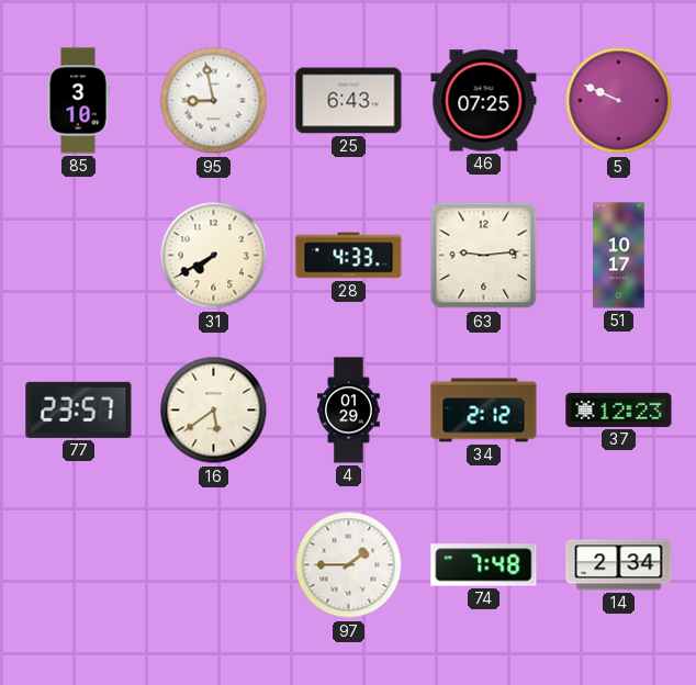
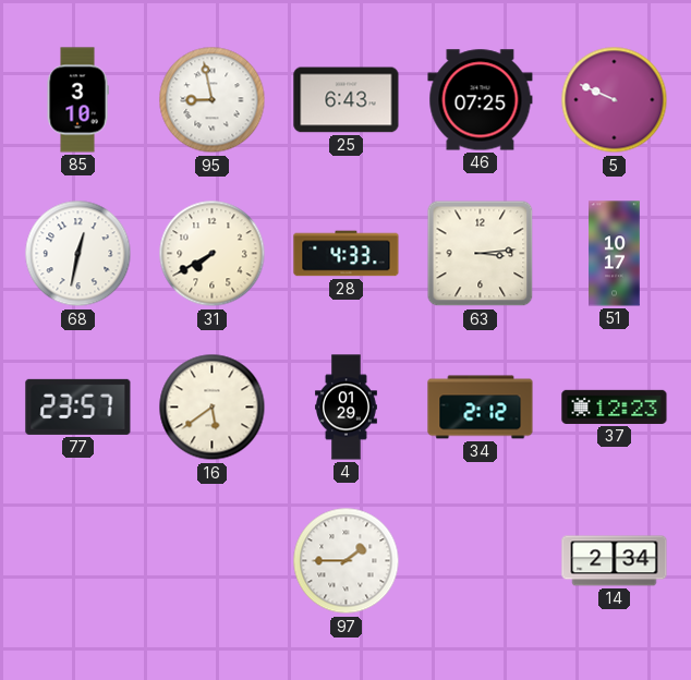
68: none -> 12:32 (78, 254)
63: 9:14 -> 3:14 (481, 254)
74: 7:48 -> none (484, 565)
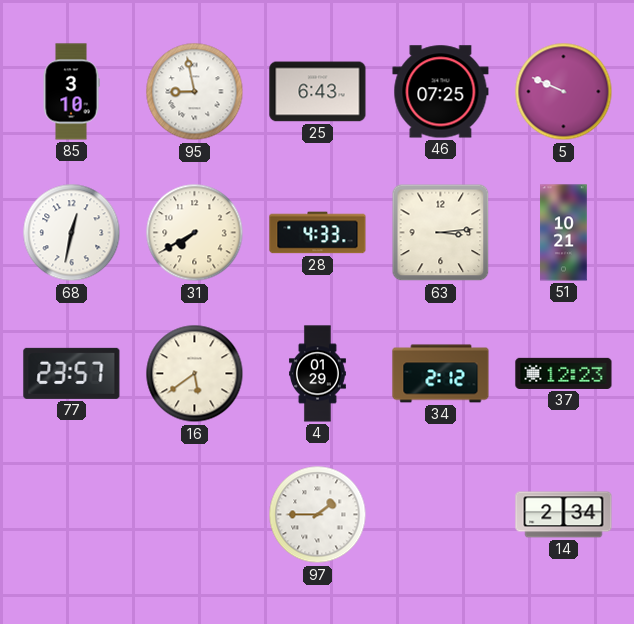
51: 10:17 -> 10:21 (564, 233)
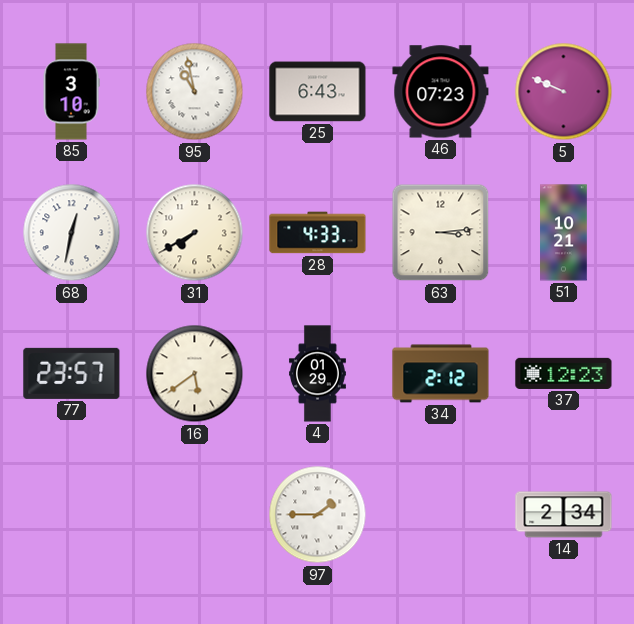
95: 8:58 -> 10:58 (195, 92)
46: 07:25 -> 07:23 (441, 92)
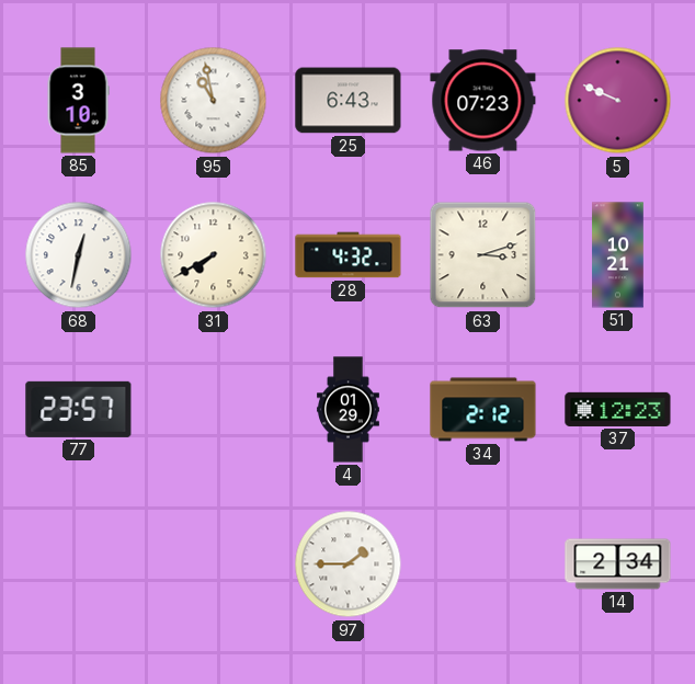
28: 4:33 -> 4:32 (349, 255)
63: 3:14 -> 3:12 (483, 255)
16: 5:39 -> none (195, 374)
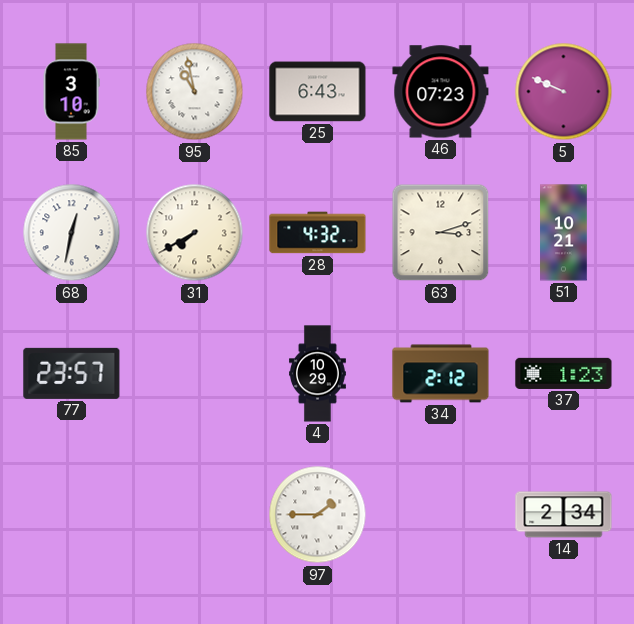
4: 01:29 -> 10:29 (318, 374)
37: 12:23 -> 1:23 (564, 373)
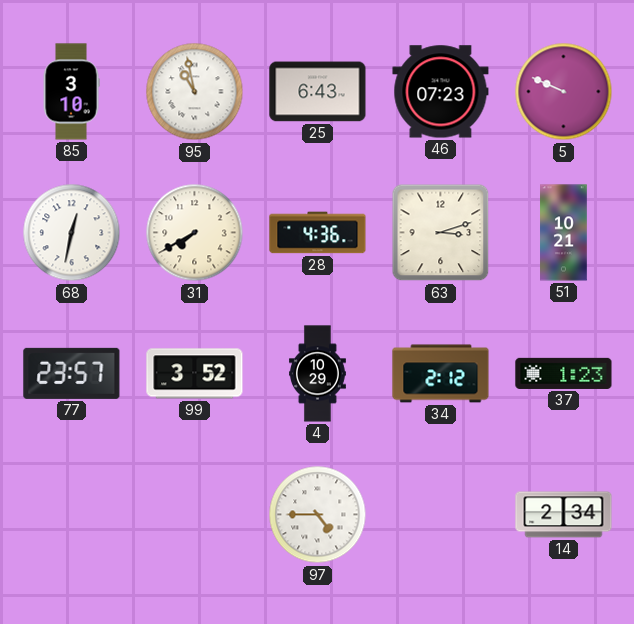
28: 4:32 -> 4:36 (318, 233)
99: none -> 3:52 (195, 374)
97: 1:45 -> 4:45 (318, 515)
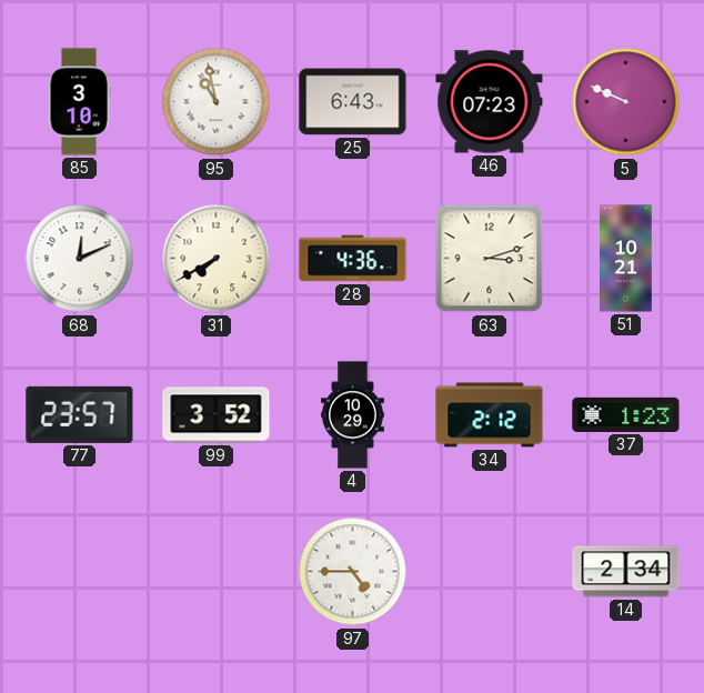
68: 12:32 -> 12:11 (80, 259)
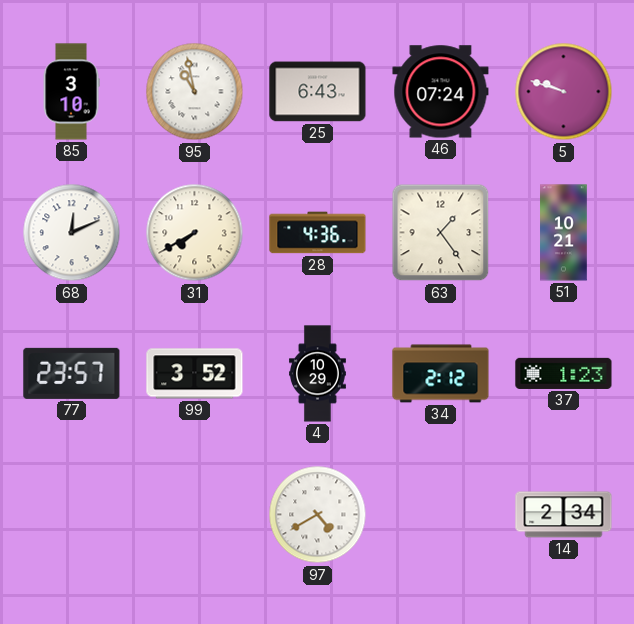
46: 07:23 -> 07:24 (441, 92)
5: 9:49 -> 9:48 (564, 92)
63: 3:12 -> 1:24 (441, 233)
97: 4:45 -> 4:40 (318, 515)
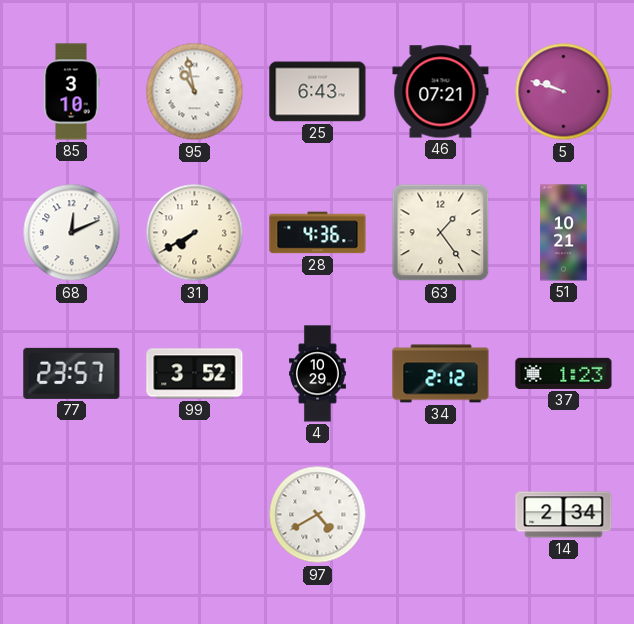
46: 07:24 -> 07:21 (441, 92)
